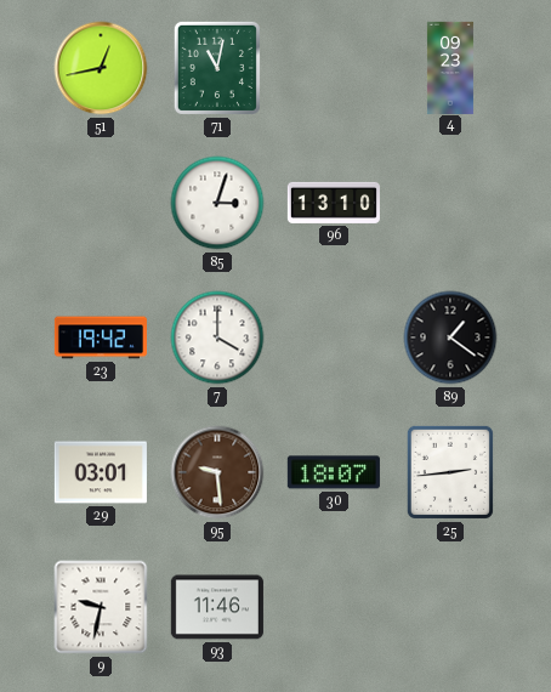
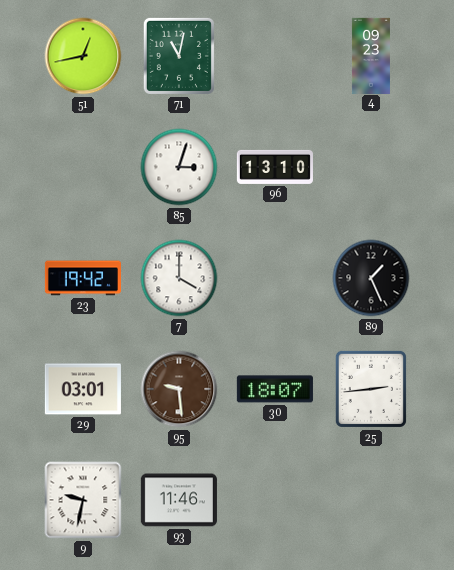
89: 1:21 -> 1:26 (371, 278)
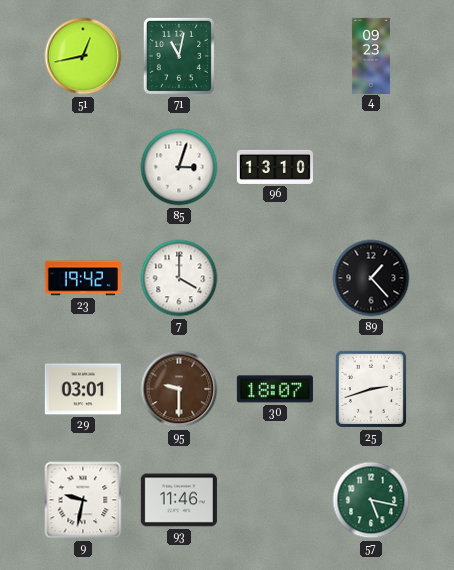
89: 1:26 -> 1:23 (371, 278)
95: 9:29 -> 9:30 (179, 389)
25: 2:44 -> 2:42 (371, 389)
57: none -> 5:17 (371, 500)
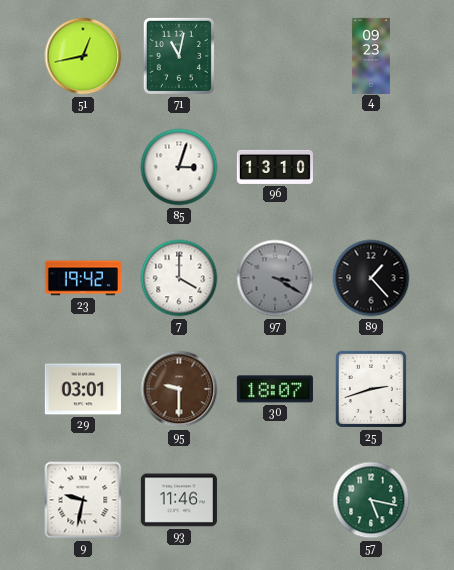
97: none -> 3:20 (275, 278)
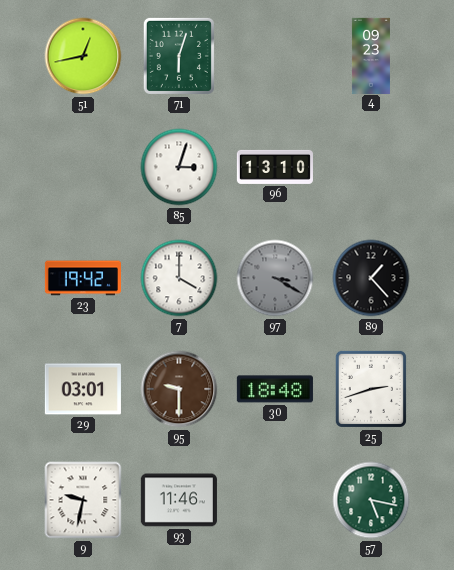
71: 11:02 -> 6:03 (179, 56)
30: 18:07 -> 18:48 (275, 389)
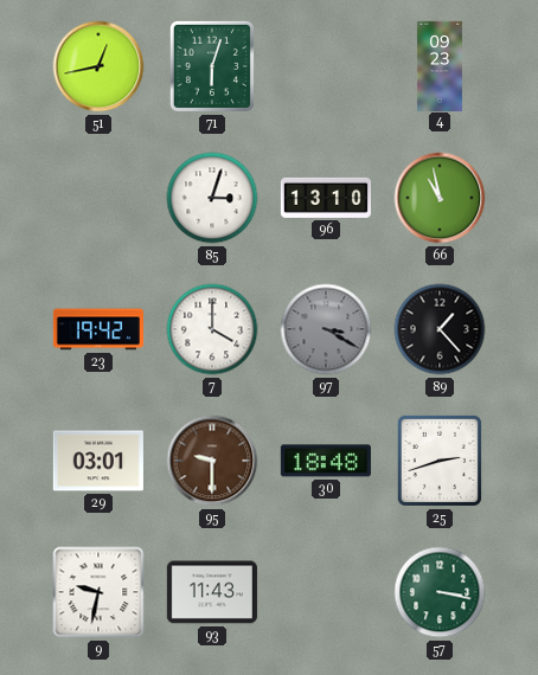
66: none -> 10:58 (440, 198)
93: 11:46 -> 11:43 (212, 592)
57: 5:17 -> 3:17 (440, 592)
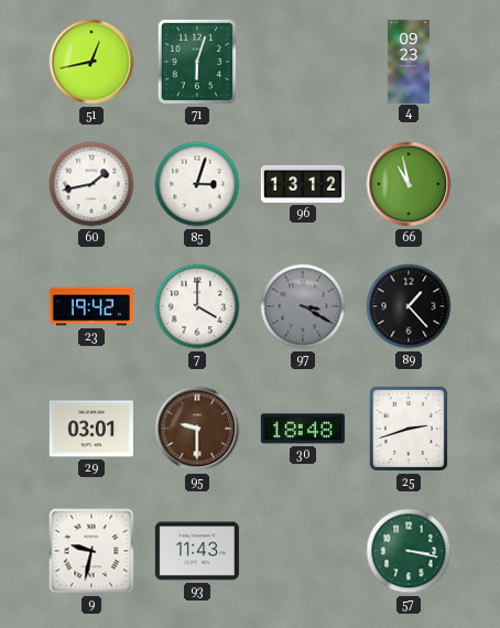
60: none -> 1:43 (91, 184)
96: 13:10 -> 13:12 (303, 184)
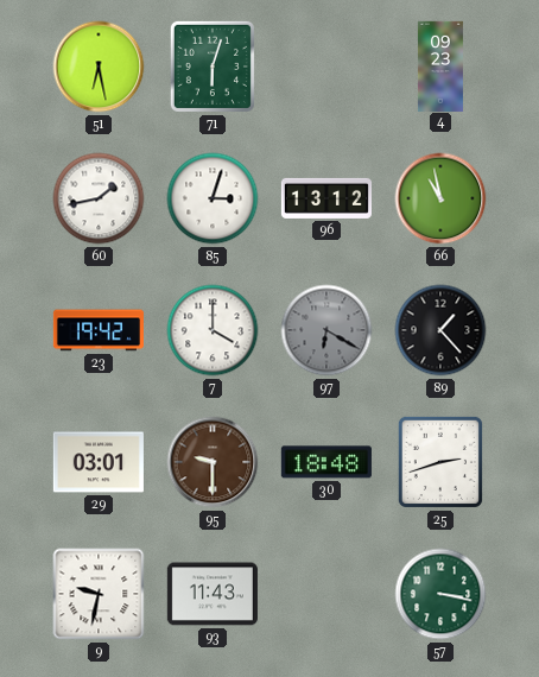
51: 12:43 -> 6:28 (99, 67)
97: 3:20 -> 6:20 (326, 330)
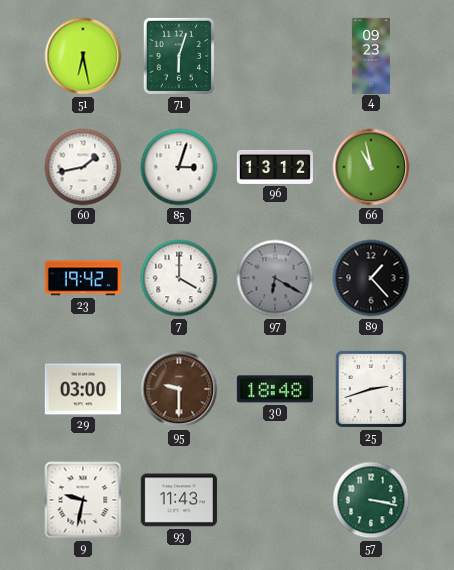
29: 03:01 -> 03:00 (83, 389)
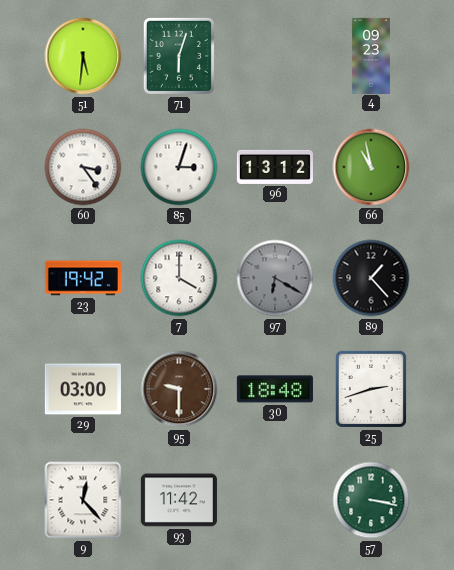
51: 6:28 -> 5:31 (83, 56)
60: 1:43 -> 3:24 (83, 167)
9: 9:32 -> 12:23 (83, 500)
93: 11:43 -> 11:42 (179, 500)
